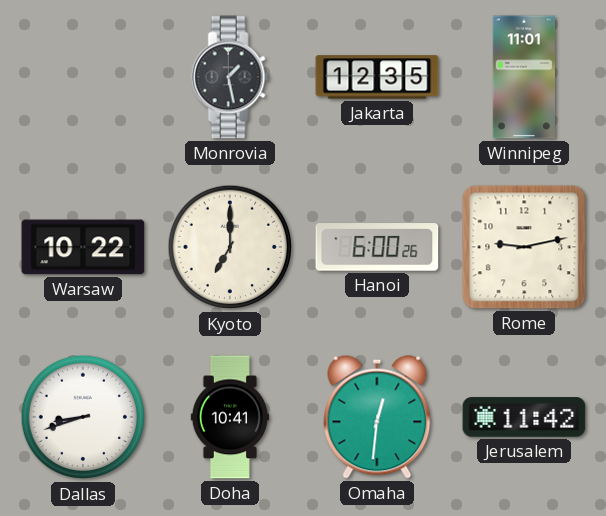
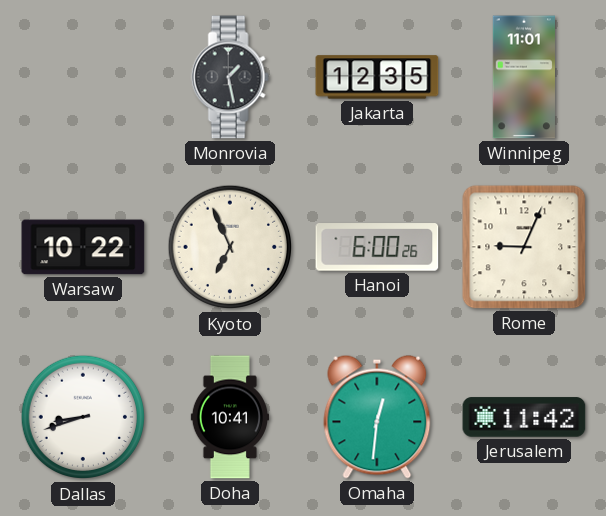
Kyoto: 7:00 -> 6:56 (230, 247)
Rome: 9:13 -> 9:04 (524, 247)
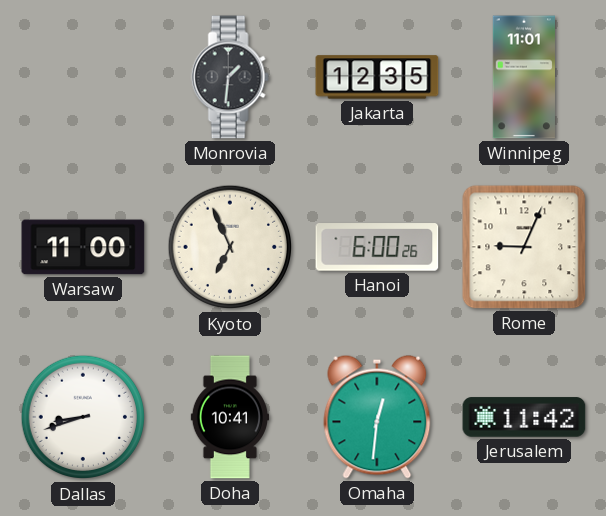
Monrovia: 1:28 -> 1:31 (230, 77)
Warsaw: 10:22 -> 11:00 (83, 247)
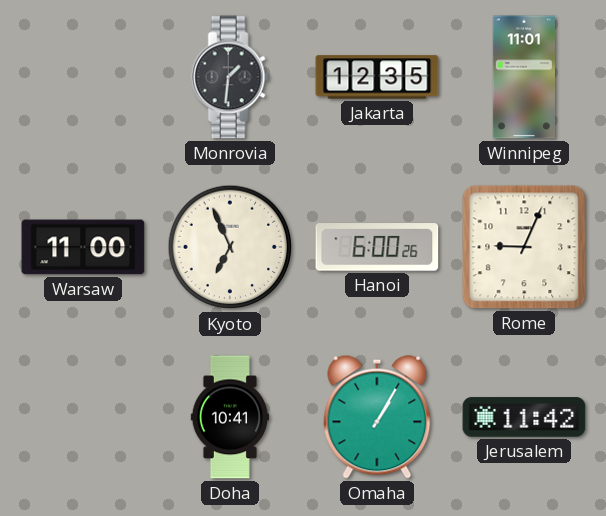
Dallas: 8:42 -> none (83, 417)
Omaha: 12:31 -> 1:05 (377, 417)
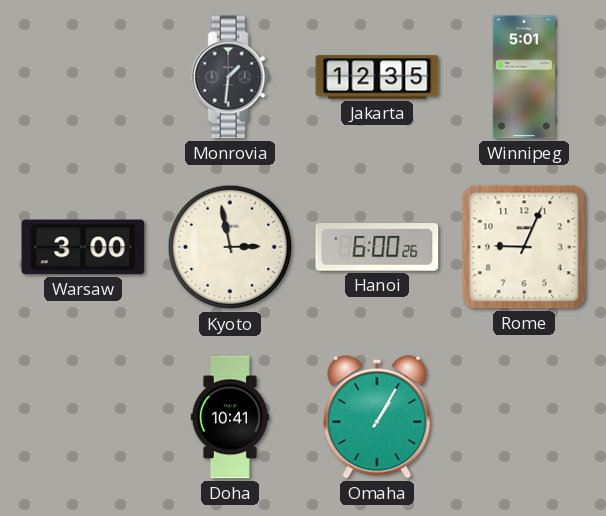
Winnipeg: 11:01 -> 5:01 (524, 77)
Warsaw: 11:00 -> 3:00 (83, 247)
Kyoto: 6:56 -> 2:58 (230, 247)
Jerusalem: 11:42 -> none (524, 417)
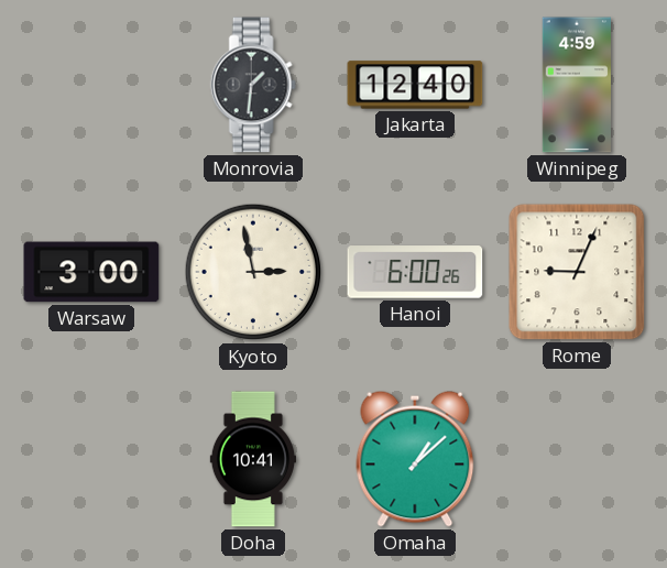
Jakarta: 12:35 -> 12:40 (415, 85)
Winnipeg: 5:01 -> 4:59 (577, 85)
Omaha: 1:05 -> 1:08 (415, 459)
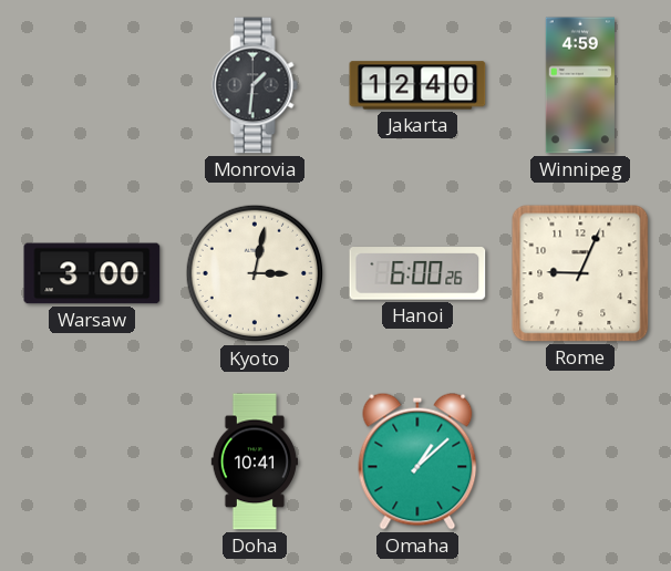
Kyoto: 2:58 -> 3:02 (255, 273)
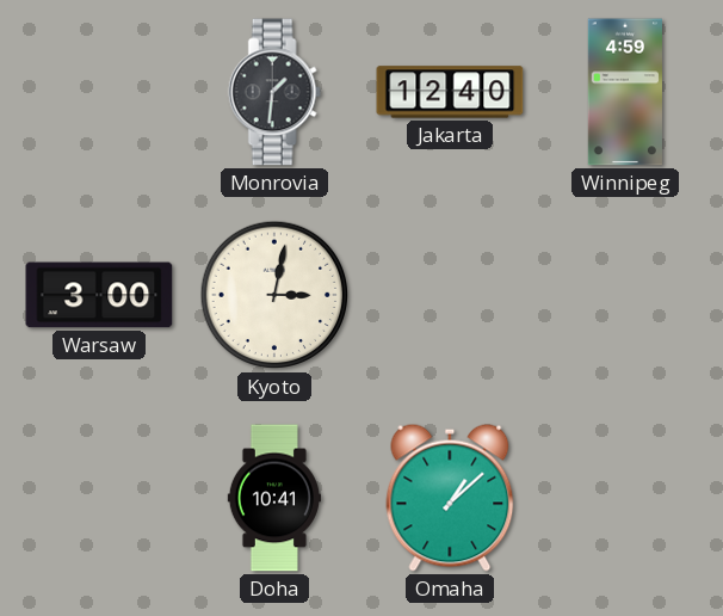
Hanoi: 6:00 -> none (417, 273)
Rome: 9:04 -> none (580, 273)
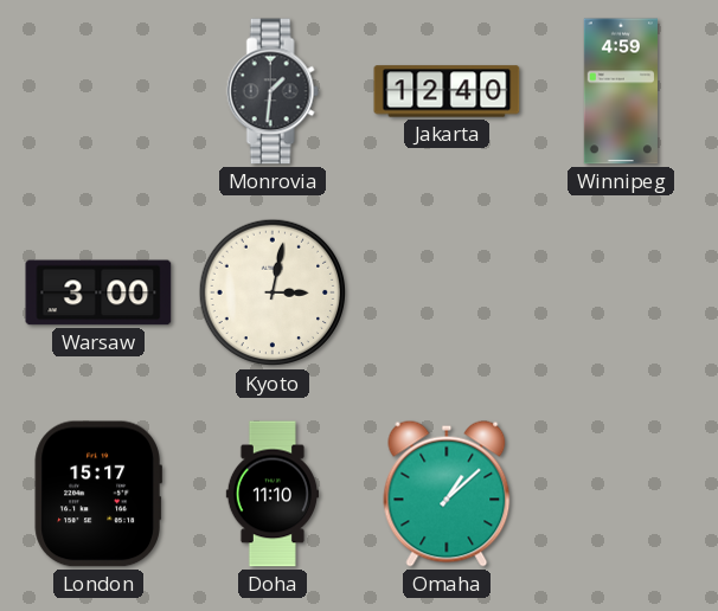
London: none -> 15:17 (98, 494)
Doha: 10:41 -> 11:10 (271, 494)
